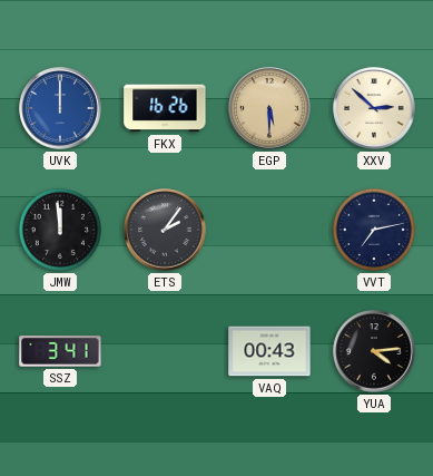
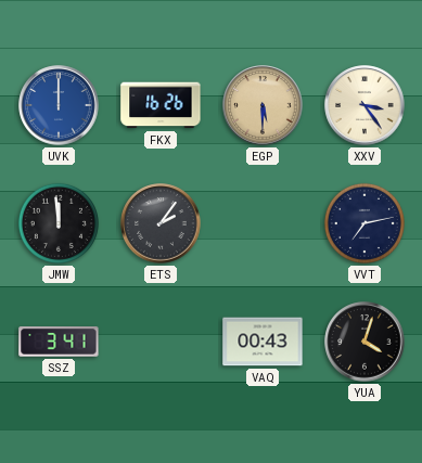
XXV: 2:52 -> 3:24 (365, 105)
YUA: 4:14 -> 4:03 (365, 342)
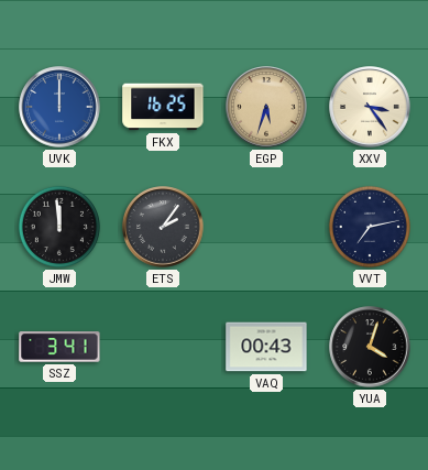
FKX: 16:26 -> 16:25 (163, 107)
EGP: 5:30 -> 5:33 (266, 107)
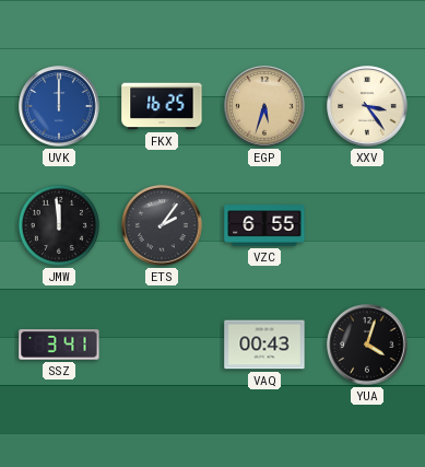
VZC: none -> 6:55 (264, 225)
VVT: 7:13 -> none (370, 227)
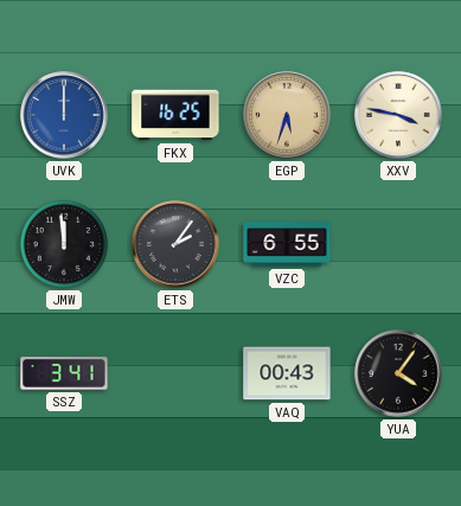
XXV: 3:24 -> 3:47 (398, 115)
YUA: 4:03 -> 4:06 (398, 373)
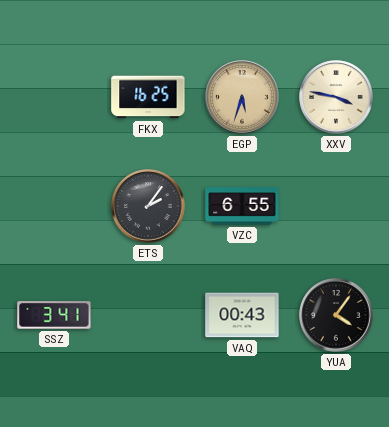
UVK: 12:00 -> none (64, 115)
JMW: 11:59 -> none (64, 244)
